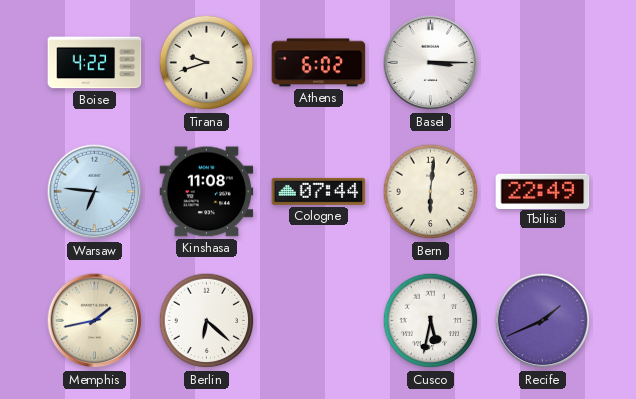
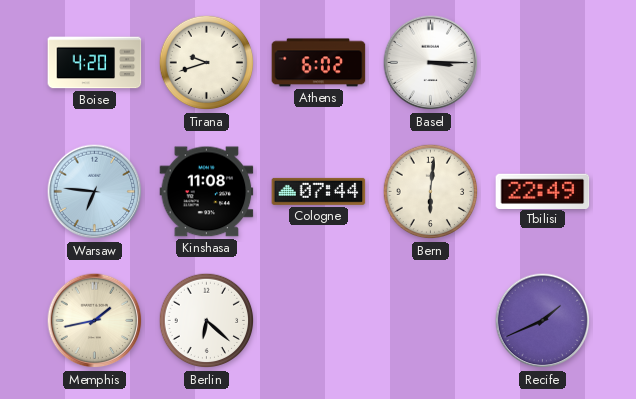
Boise: 4:22 -> 4:20 (95, 63)
Cusco: 5:32 -> none (431, 321)
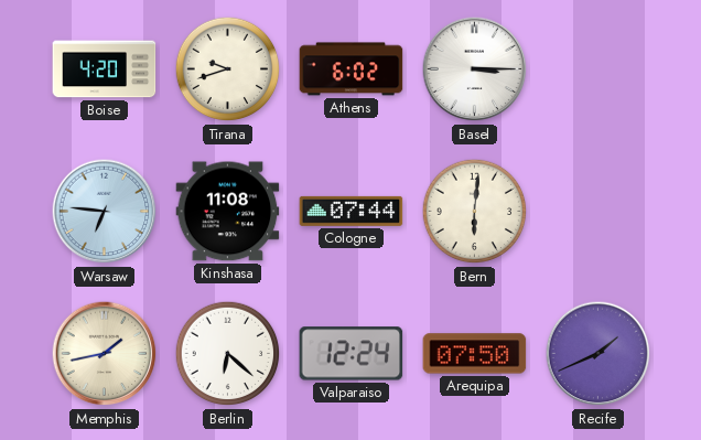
Tbilisi: 22:49 -> none (543, 191)
Valparaiso: none -> 12:24 (352, 354)
Arequipa: none -> 07:50 (475, 354)
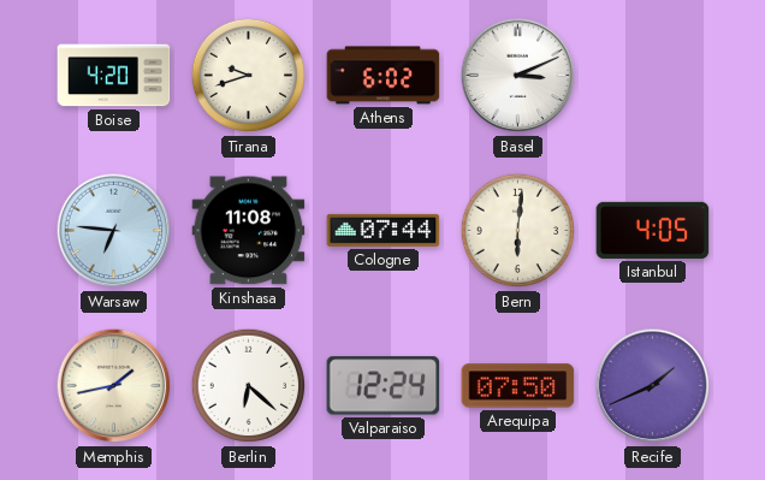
Basel: 3:15 -> 3:11 (518, 76)
Istanbul: none -> 4:05 (653, 230)
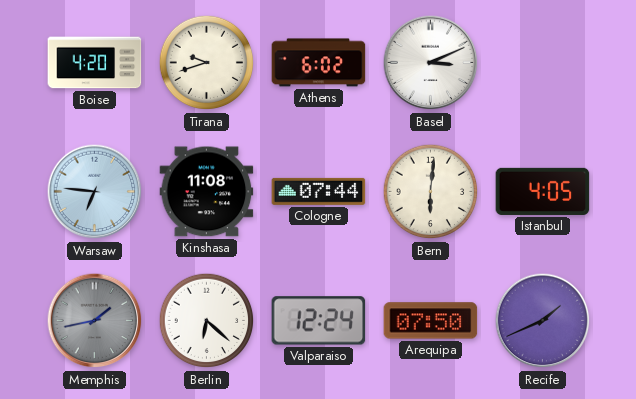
Memphis dial: cream -> grey (95, 321)
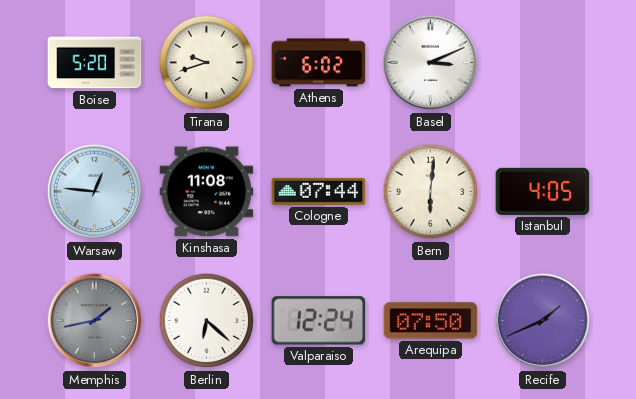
Boise: 4:20 -> 5:20 (95, 63)
Warsaw: 6:46 -> 12:46 (95, 192)
